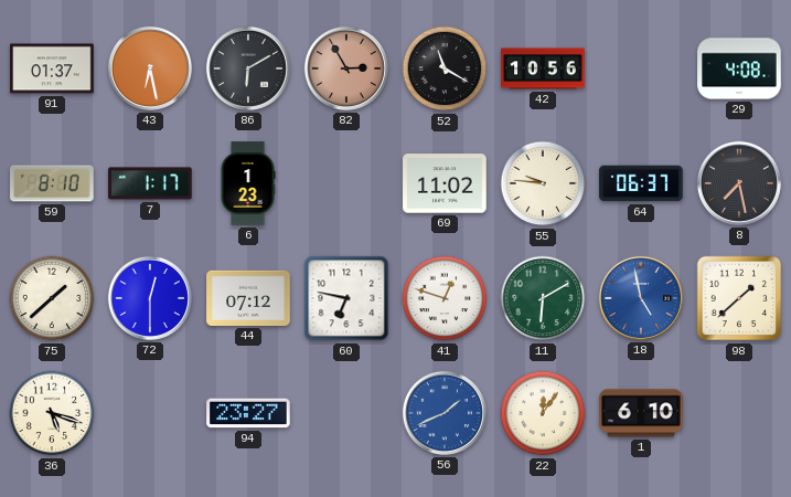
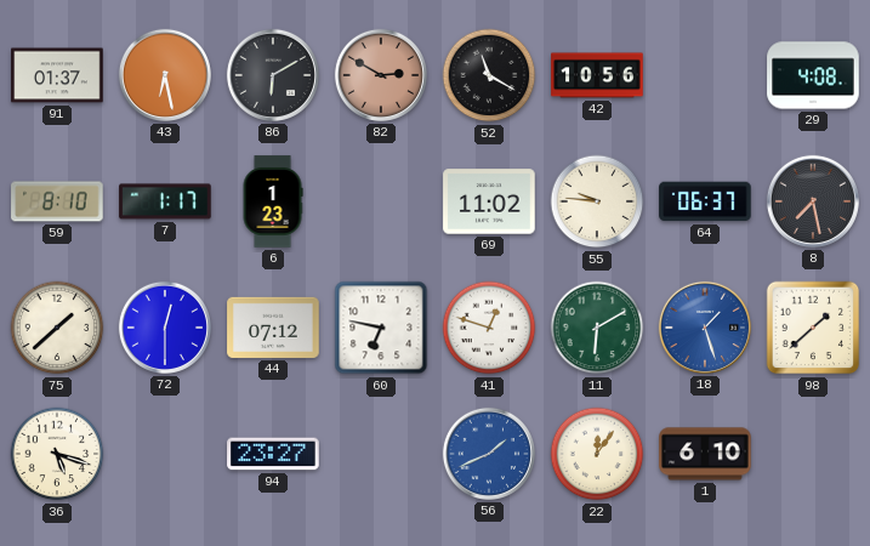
82: 2:55 -> 2:50 (381, 75)
18: 4:58 -> 1:27 (705, 328)
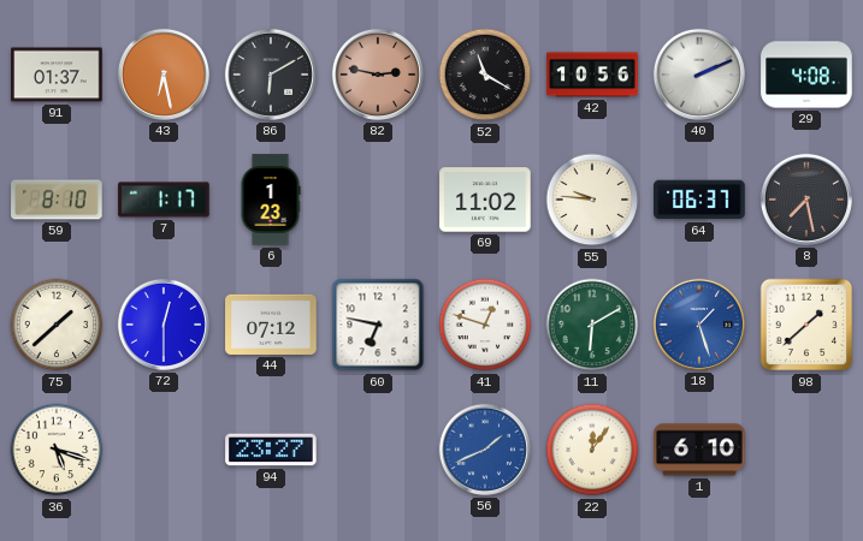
82: 2:50 -> 2:47 (378, 75)
40: none -> 2:11 (699, 75)
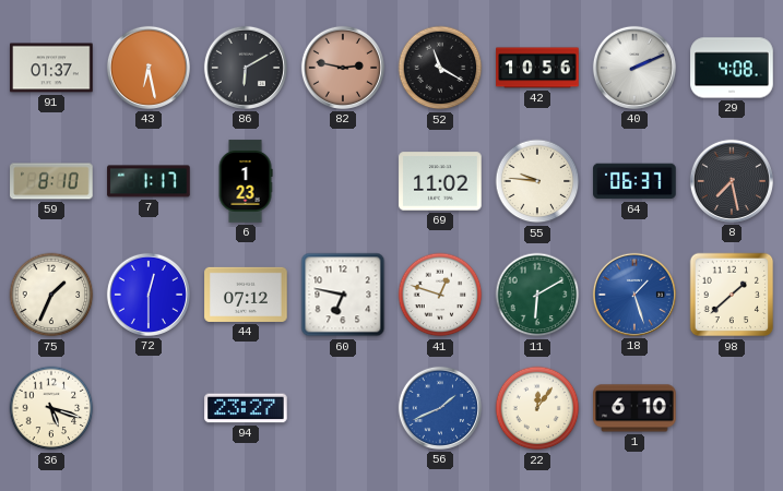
75: 1:38 -> 1:34 (51, 295)
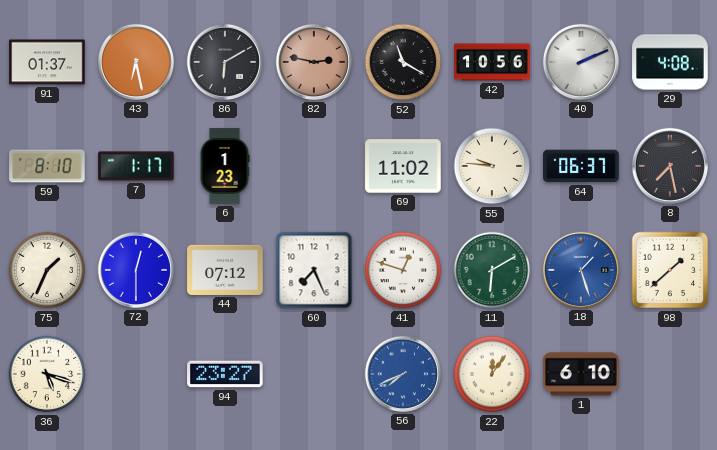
60: 6:47 -> 7:26 (314, 270)
56: 1:41 -> 7:41 (403, 374)
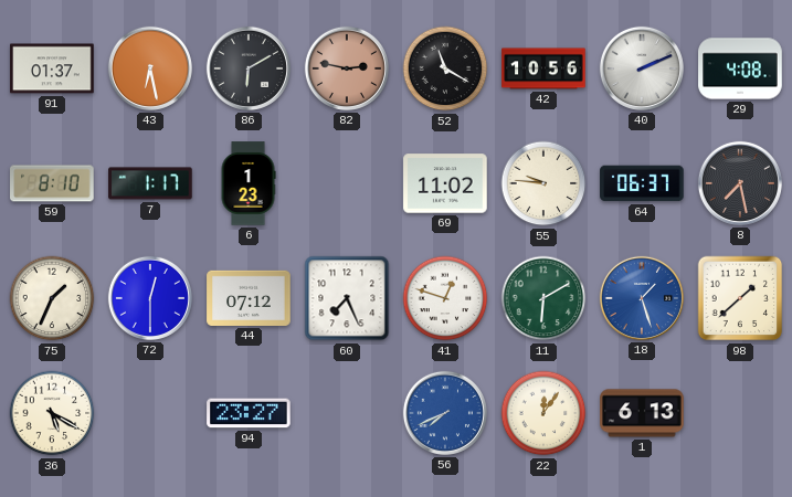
36: 5:18 -> 5:20 (52, 413)
1: 6:10 -> 6:13 (642, 413)
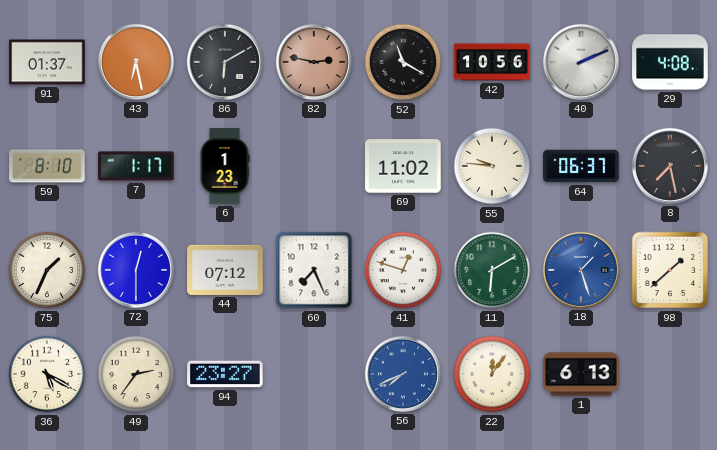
49: none -> 2:36 (136, 374)
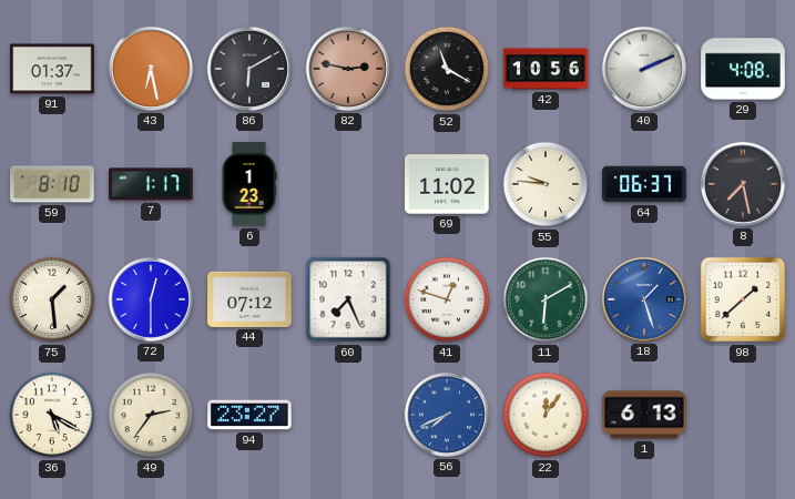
75: 1:34 -> 1:29 (52, 299)
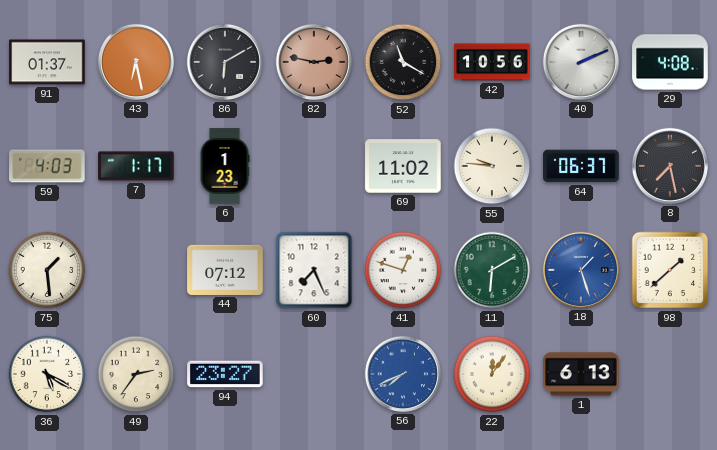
59: 8:10 -> 4:03 (47, 166)
72: 12:30 -> none (151, 299)
